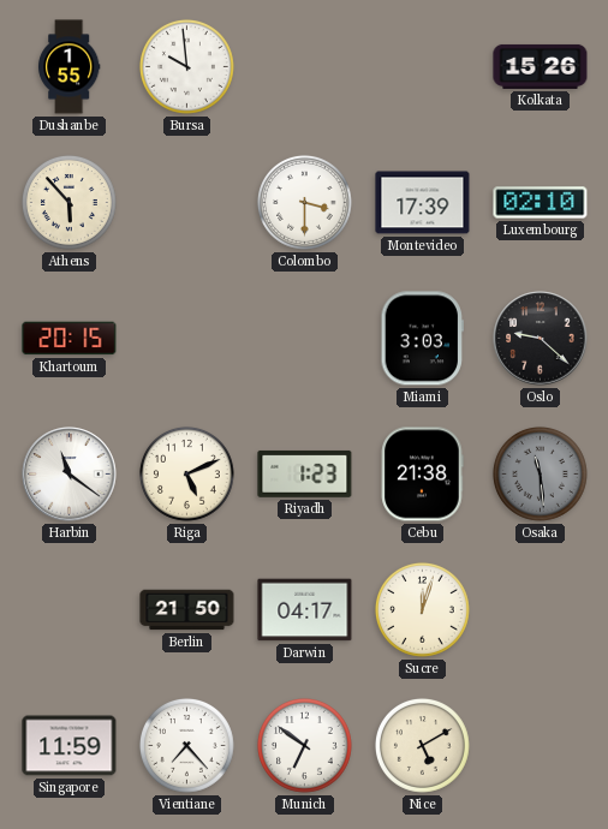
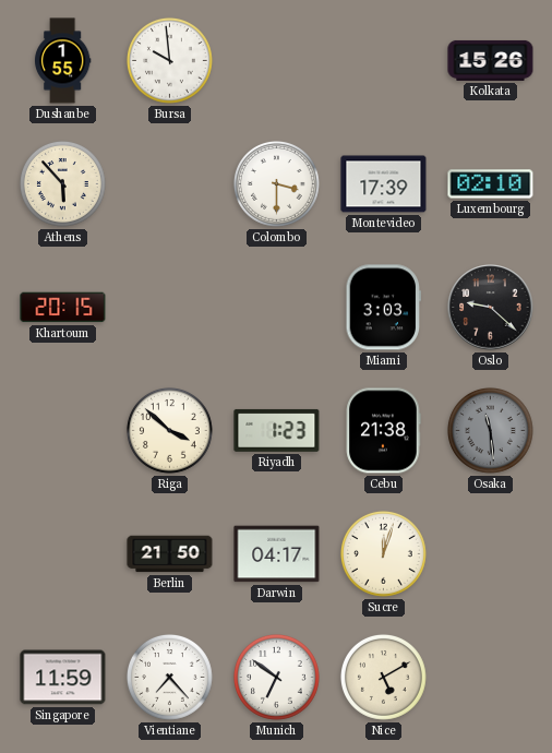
Harbin: 11:21 -> none (70, 475)
Riga: 5:11 -> 3:52 (169, 430)
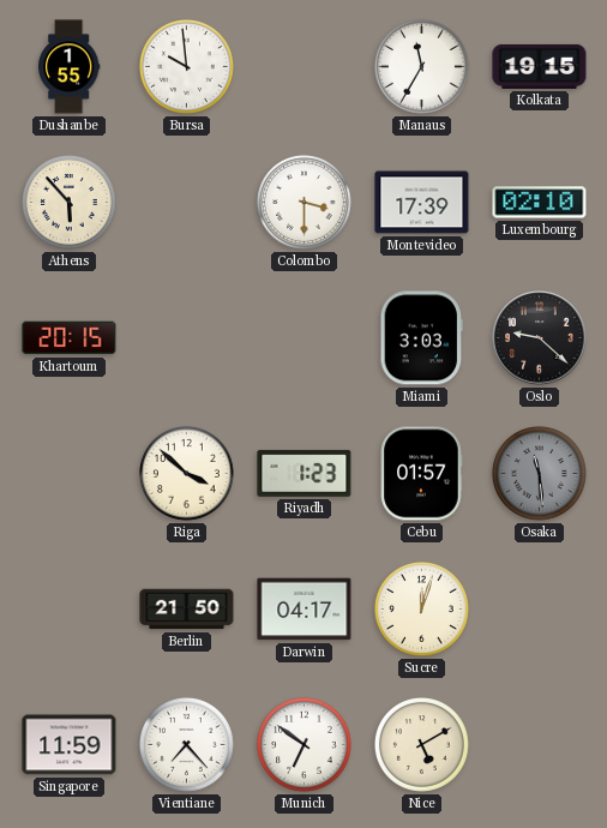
Manaus: none -> 11:35 (421, 66)
Kolkata: 15:26 -> 19:15 (540, 66)
Cebu: 21:38 -> 01:57 (421, 474)
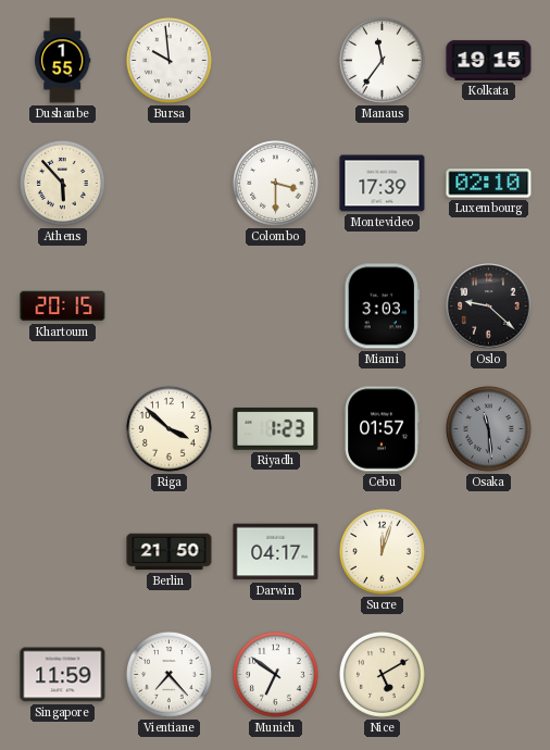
Manaus: 11:35 -> 11:36 (382, 60)
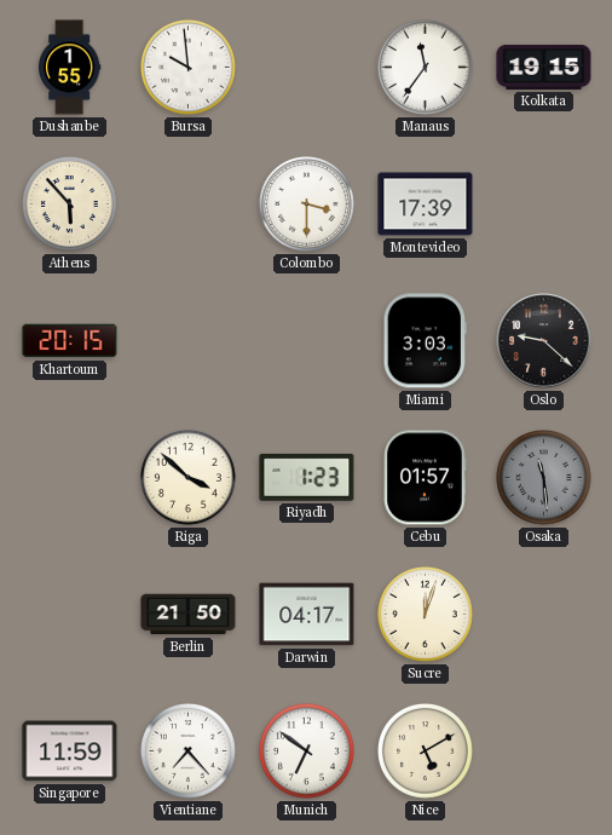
Luxembourg: 02:10 -> none (489, 184)
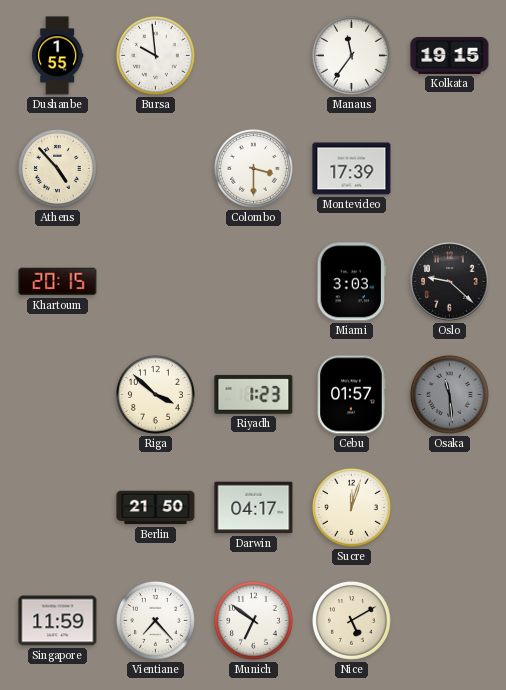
Athens: 5:53 -> 4:53 (57, 168)
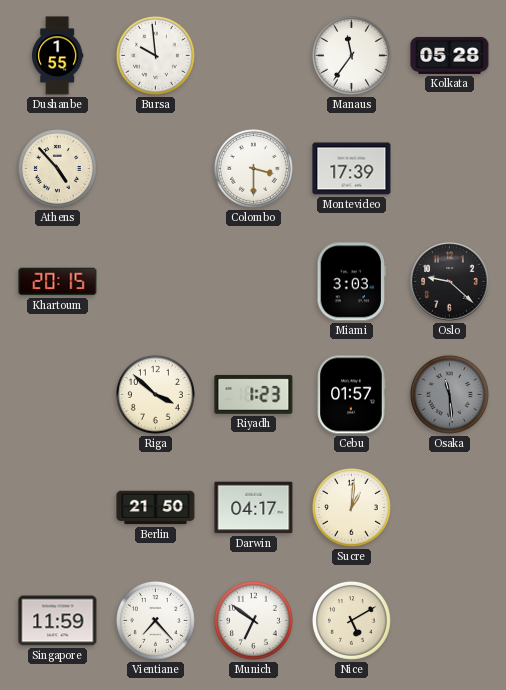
Kolkata: 19:15 -> 05:28 (450, 55)
Sucre: 12:03 -> 1:01 (351, 507)
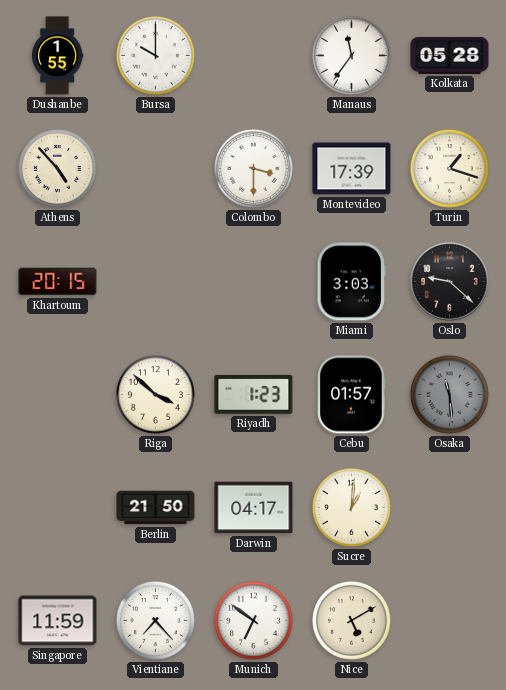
Bursa: 9:59 -> 10:00 (155, 55)
Turin: none -> 1:18 (449, 168)
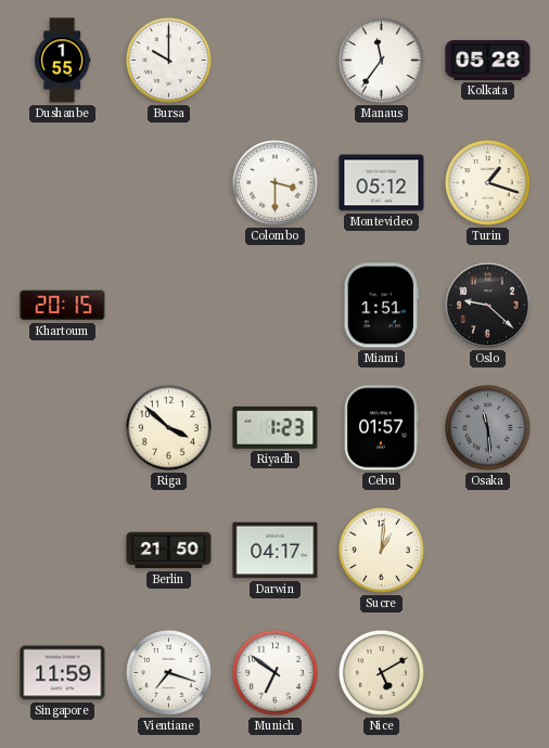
Athens: 4:53 -> none (57, 168)
Montevideo: 17:39 -> 05:12 (382, 183)
Miami: 3:03 -> 1:51 (381, 306)
Vientiane: 7:23 -> 7:18 (168, 672)
